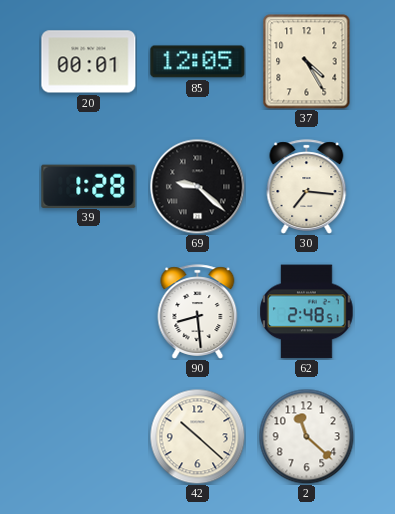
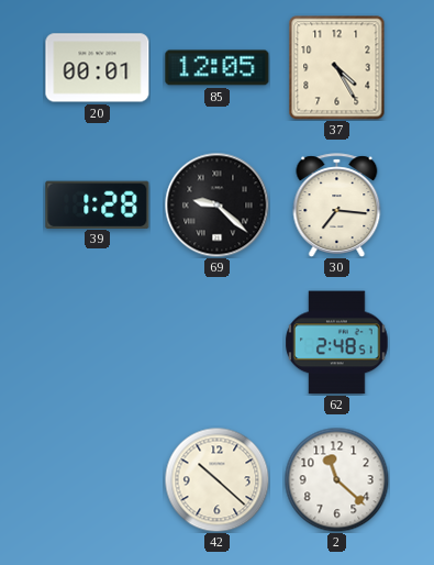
90: 8:29 -> none (198, 312)
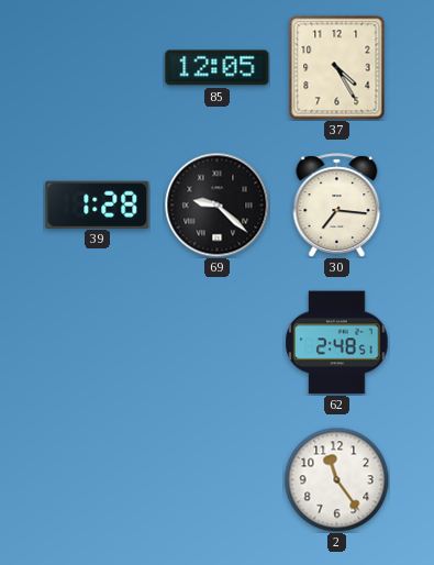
20: 00:01 -> none (98, 68)
42: 10:22 -> none (216, 479)
2: 11:22 -> 11:24 (336, 479)
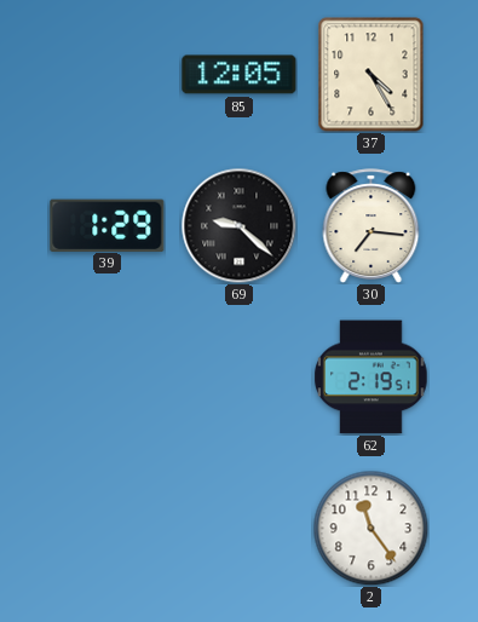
39: 1:28 -> 1:29 (108, 225)
62: 2:48 -> 2:19 (372, 378)
